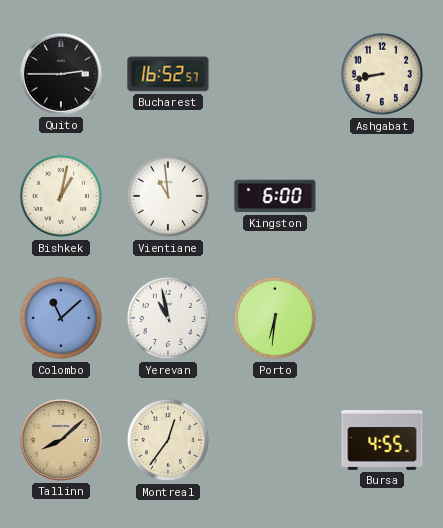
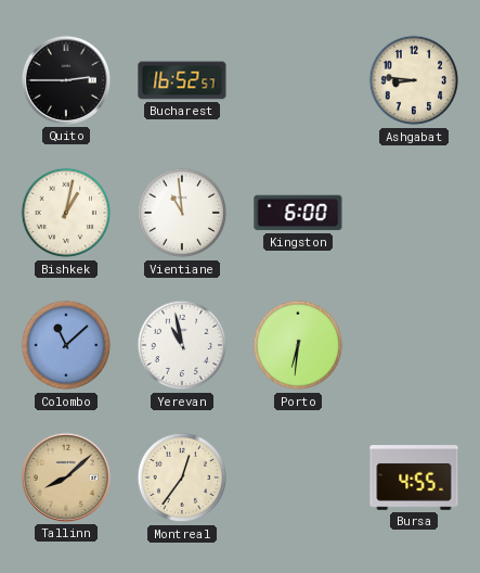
Ashgabat: 8:43 -> 8:46 (414, 80)
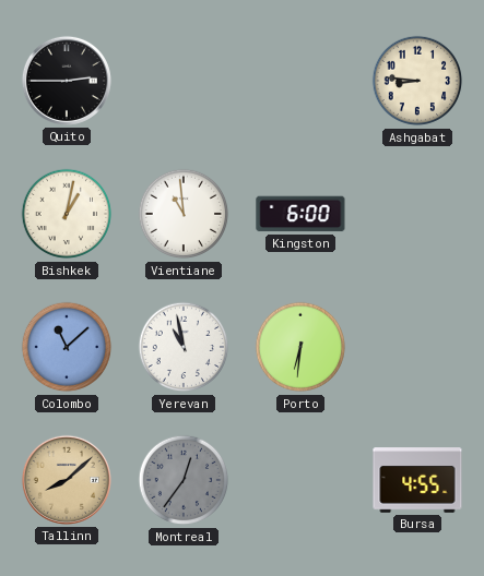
Bucharest: 16:52 -> none (182, 80)
Montreal dial: cream -> grey (184, 480)
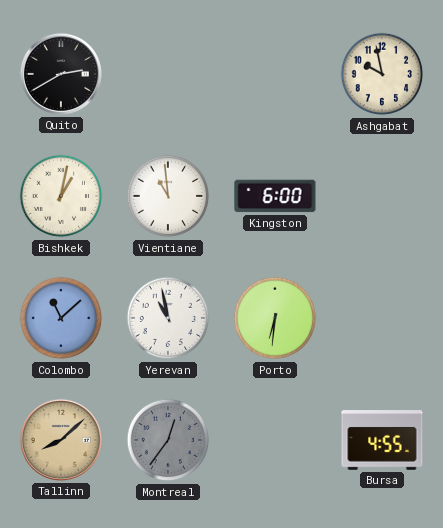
Quito: 2:45 -> 2:40 (61, 74)
Ashgabat: 8:46 -> 9:58 (382, 74)
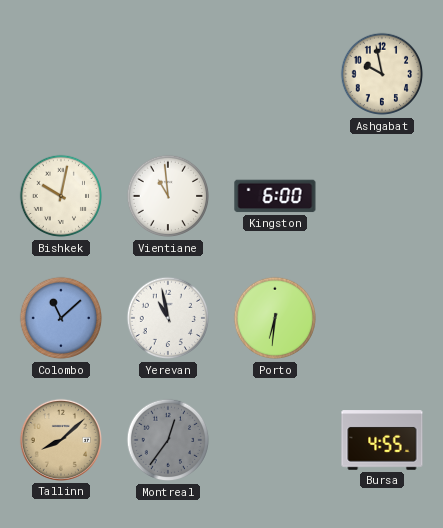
Quito: 2:40 -> none (61, 74)
Bishkek: 1:02 -> 10:02 (61, 196)
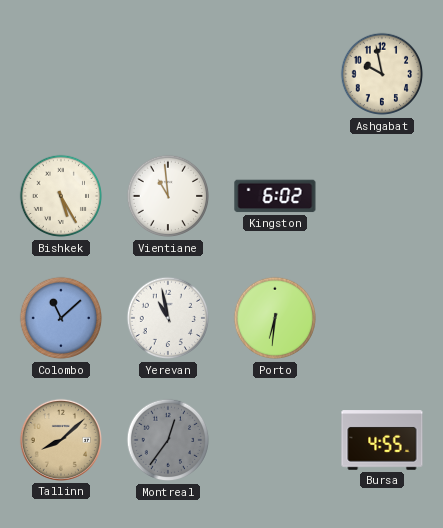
Bishkek: 10:02 -> 5:25 (61, 196)
Kingston: 6:00 -> 6:02 (275, 196)
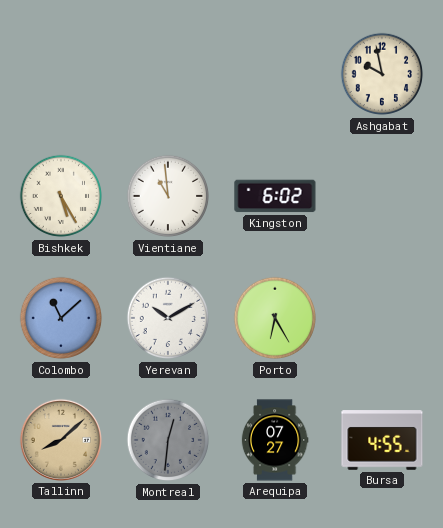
Yerevan: 10:58 -> 10:10 (168, 318)
Porto: 6:31 -> 6:25 (275, 318)
Montreal: 12:36 -> 12:31 (168, 440)
Arequipa: none -> 07:27 (275, 440)
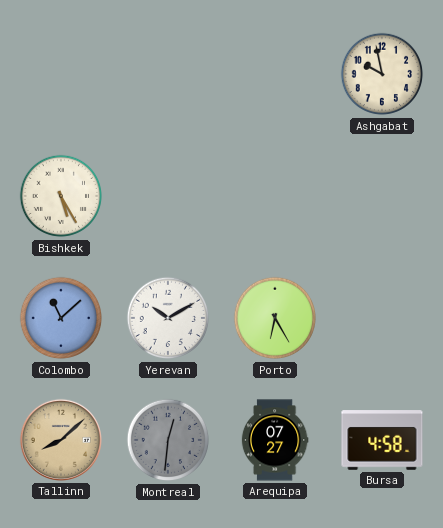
Vientiane: 10:59 -> none (168, 196)
Kingston: 6:02 -> none (275, 196)
Bursa: 4:55 -> 4:58 (382, 440)
